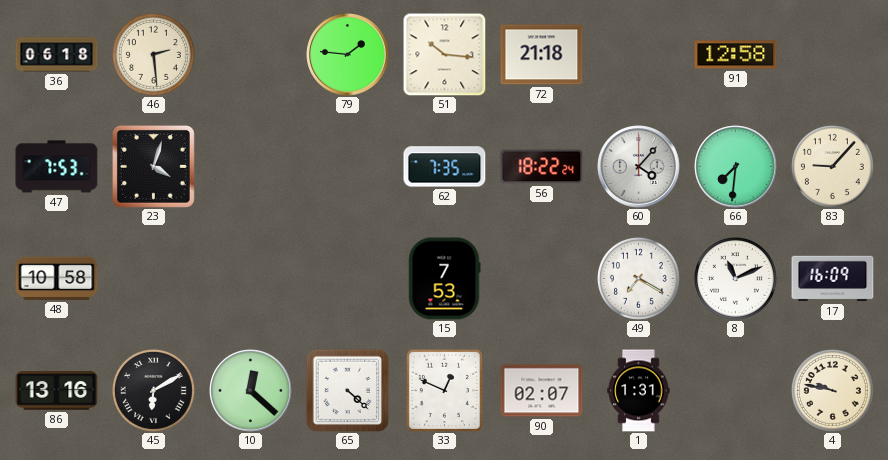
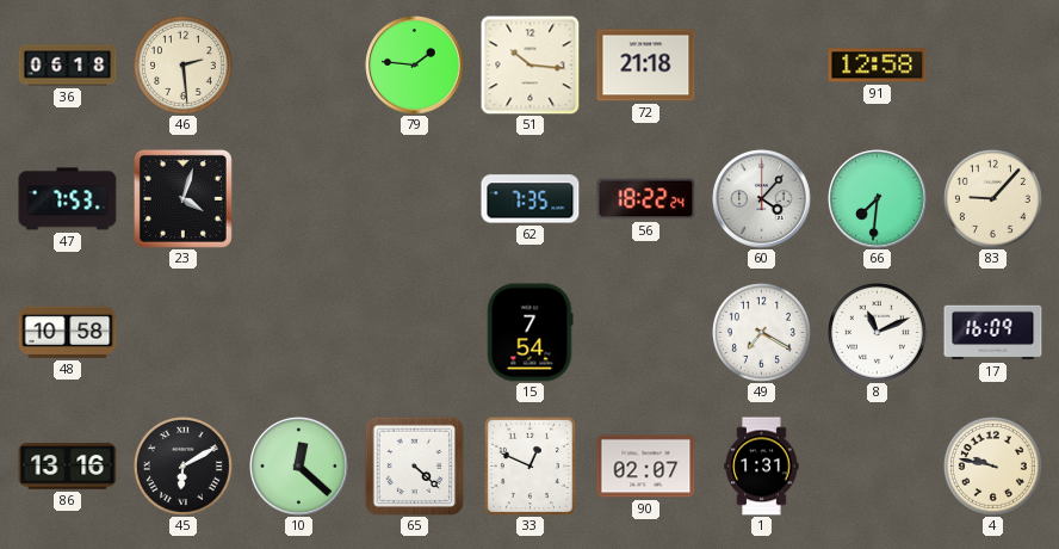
15: 7:53 -> 7:54 (529, 333)
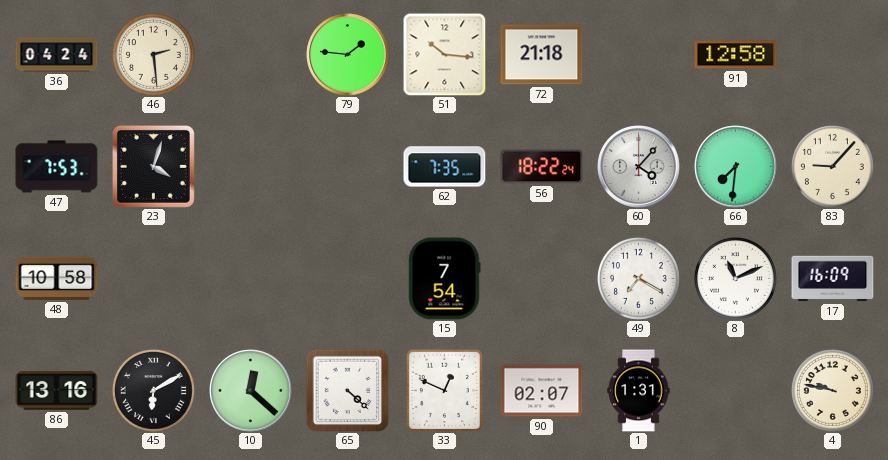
36: 06:18 -> 04:24 (57, 55)
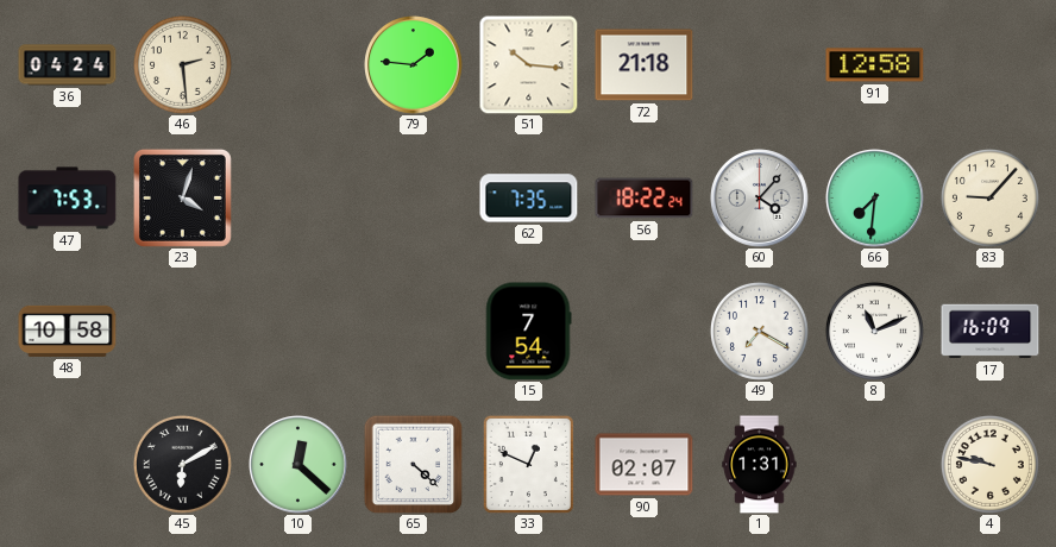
86: 13:16 -> none (57, 391)
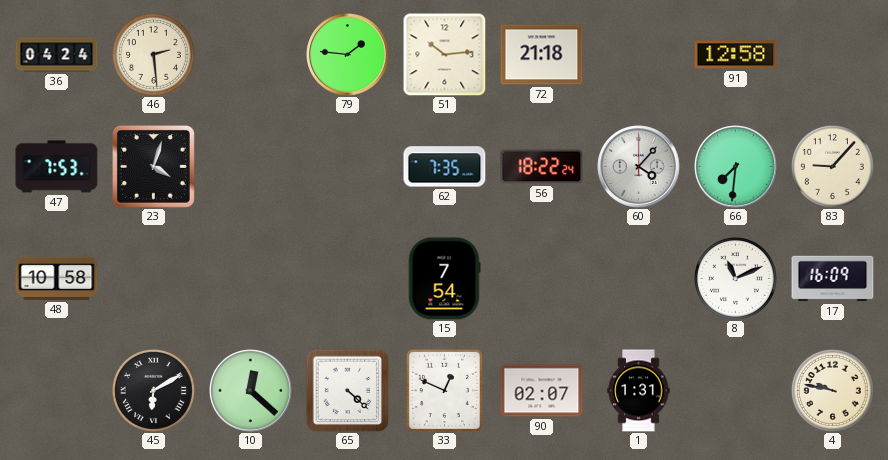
51: 10:16 -> 10:14 (444, 54)
49: 7:20 -> none (759, 331)
